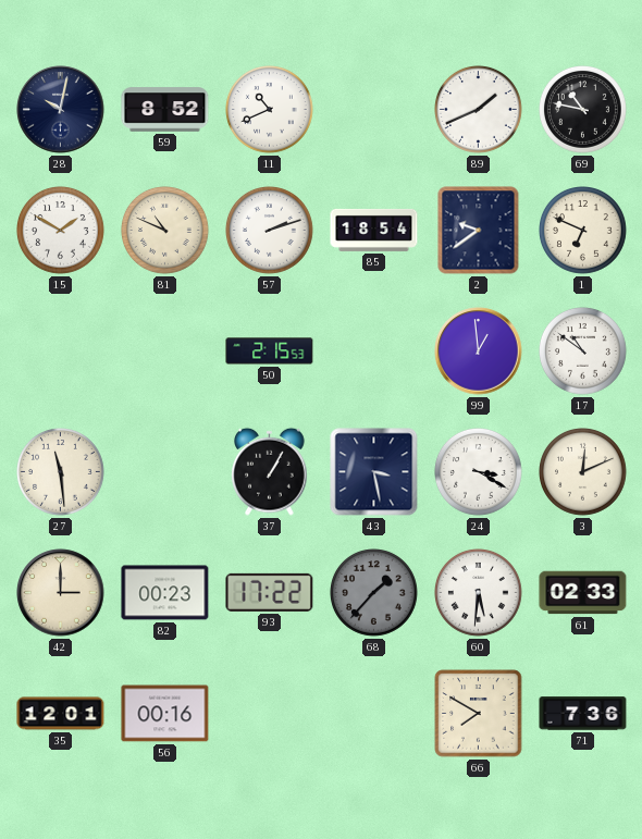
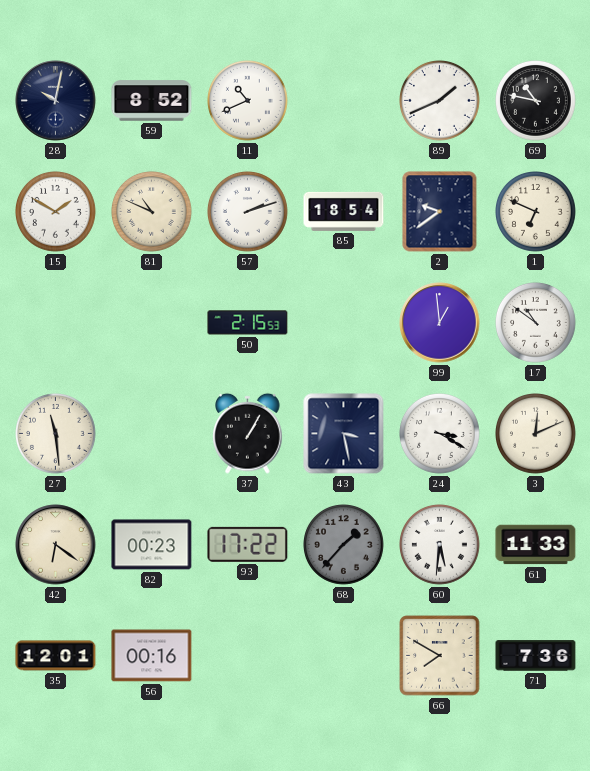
42: 3:00 -> 6:21 (56, 545)
61: 02:33 -> 11:33 (536, 545)
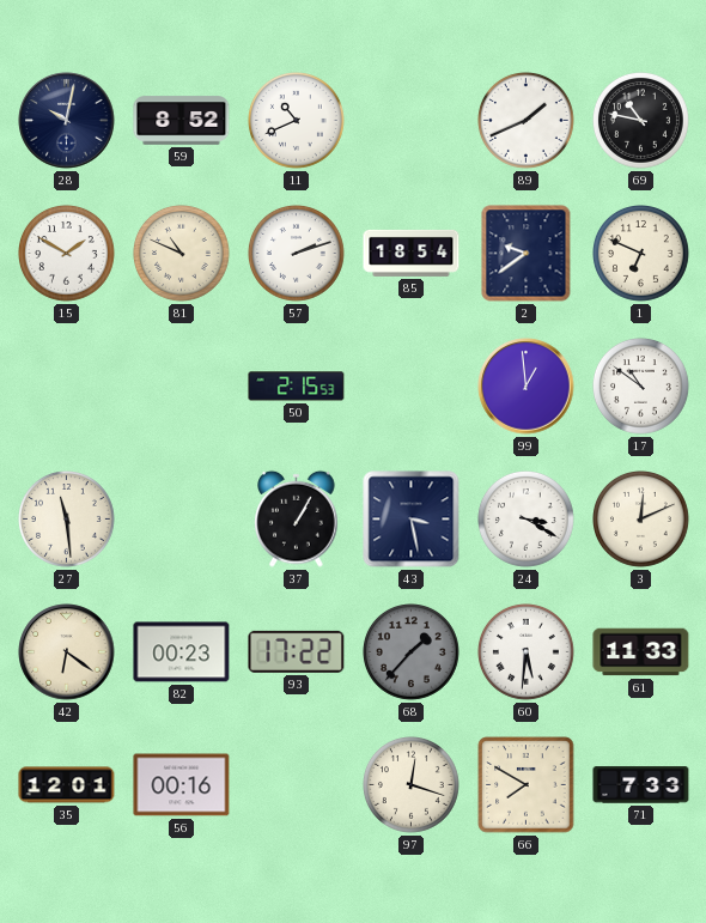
97: none -> 12:18 (412, 785)
71: 7:36 -> 7:33 (641, 785)
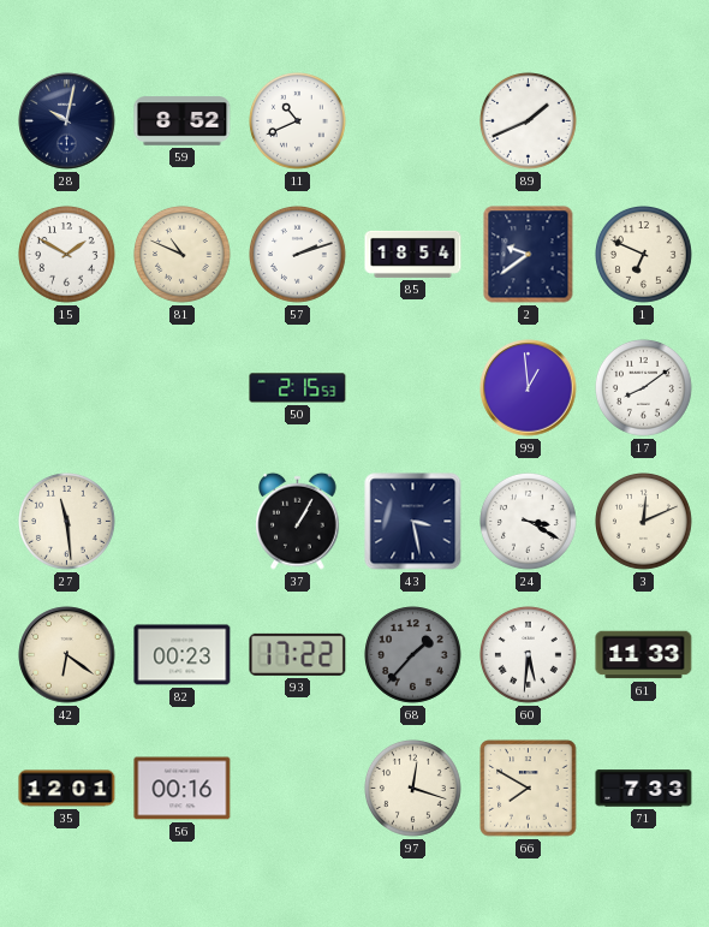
69: 10:47 -> none (641, 121)
17: 10:51 -> 8:09 (644, 388)
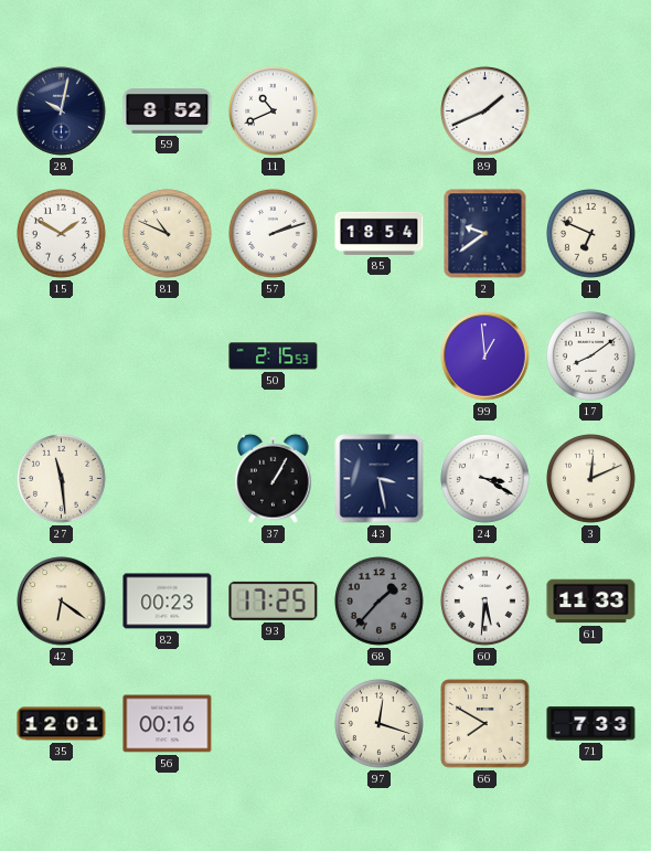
93: 17:22 -> 17:25 (274, 600)
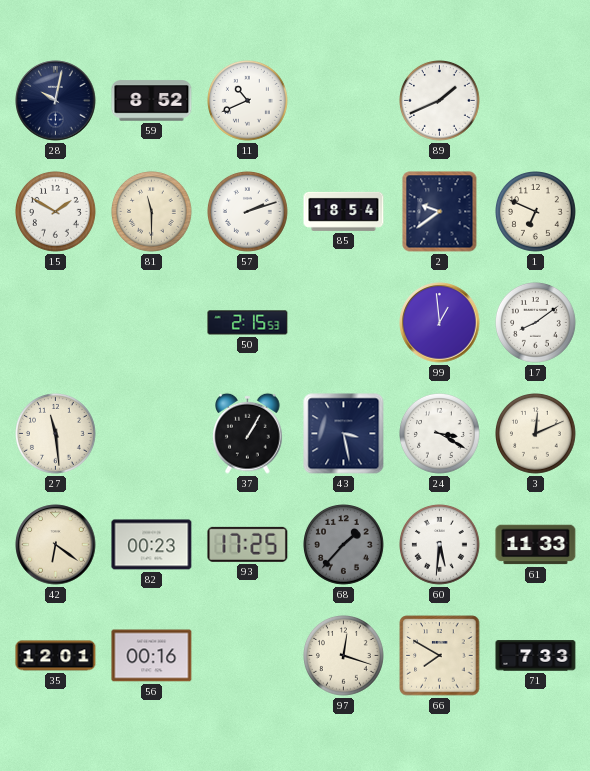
81: 10:49 -> 11:30 (152, 212)
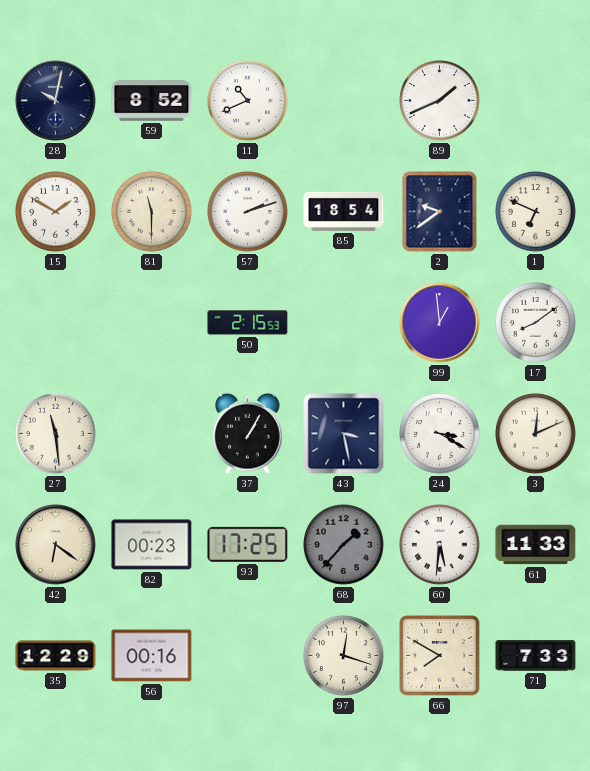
35: 12:01 -> 12:29 (56, 656)
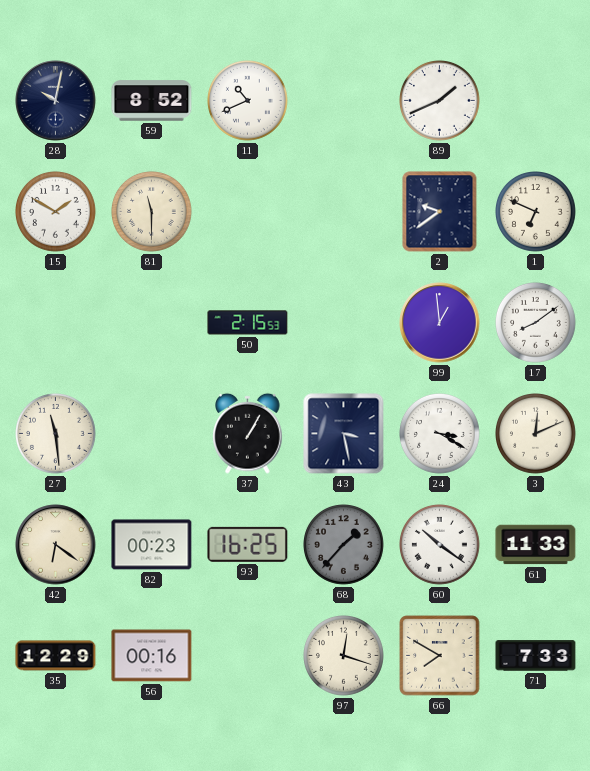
57: 2:12 -> none (248, 212)
85: 18:54 -> none (344, 211)
93: 17:25 -> 16:25 (248, 544)
60: 5:31 -> 10:21 (440, 545)
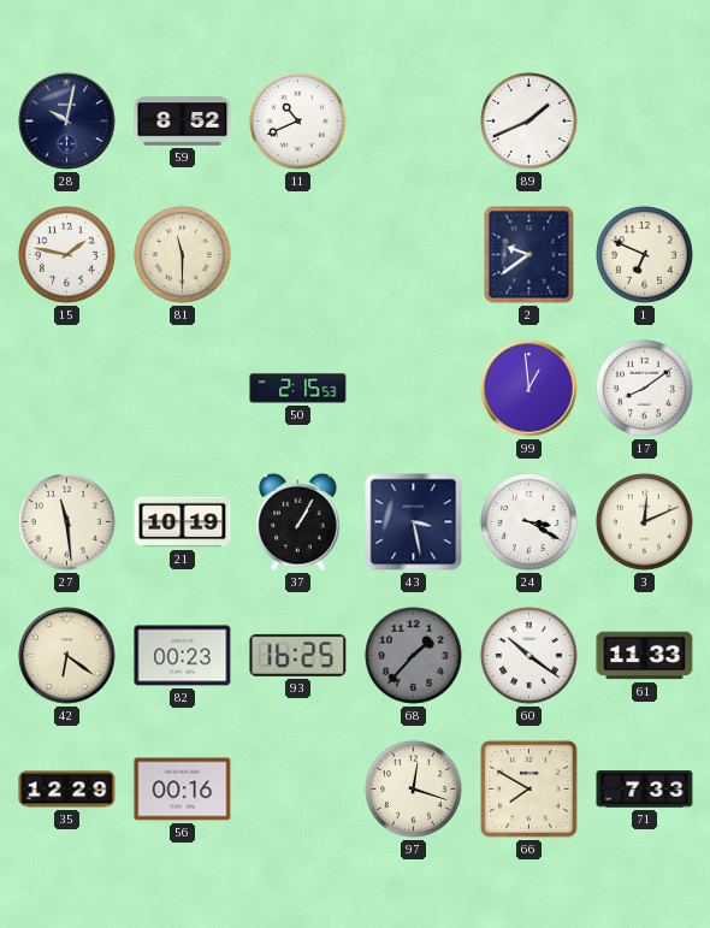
15: 1:50 -> 1:47 (67, 255)
21: none -> 10:19 (183, 522)
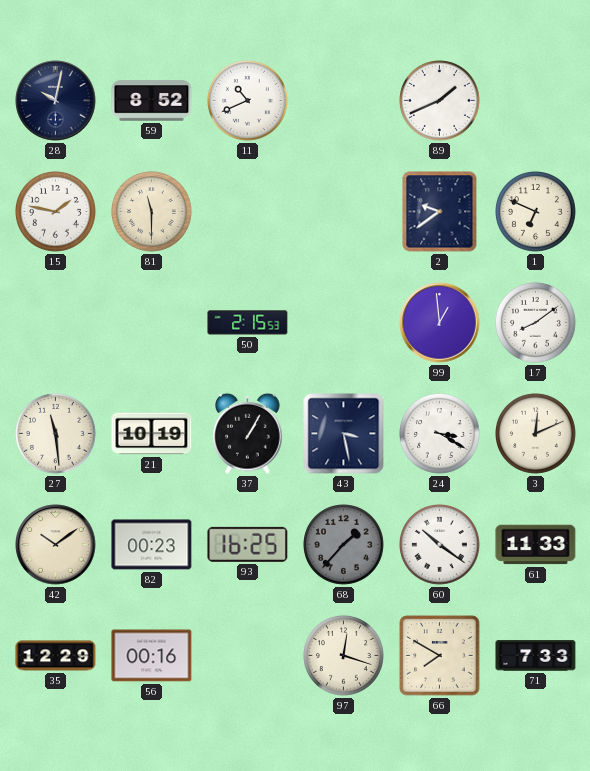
42: 6:21 -> 10:09 (56, 545)
